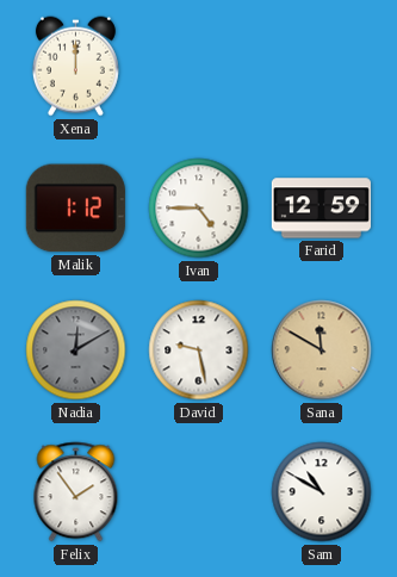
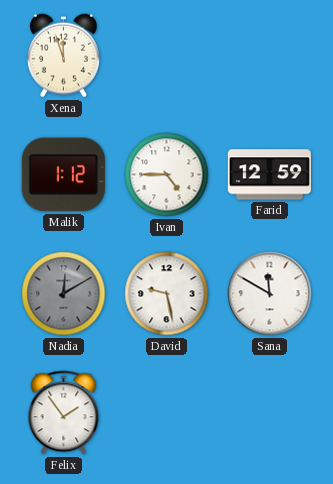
Xena: 12:00 -> 11:57 (63, 56)
Sana dial: champagne -> white (270, 294)
Sam: 10:50 -> none (322, 492)
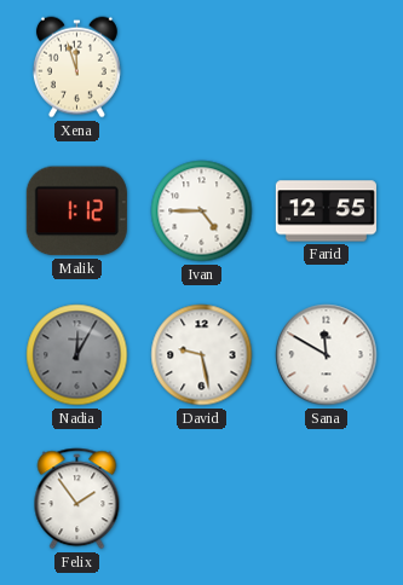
Farid: 12:59 -> 12:55 (326, 212)
Nadia: 12:10 -> 12:05 (77, 355)
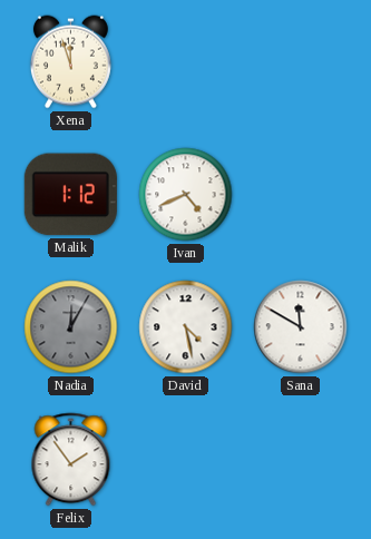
Ivan: 4:45 -> 4:41 (186, 195)
Farid: 12:55 -> none (326, 212)
David: 9:28 -> 4:28 (186, 327)
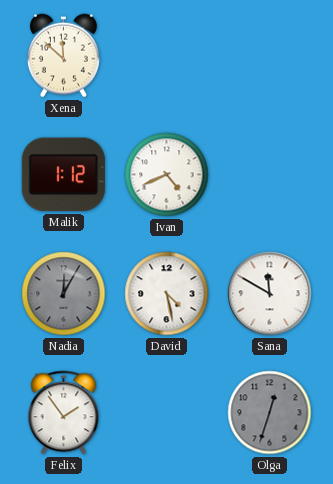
Xena: 11:57 -> 11:52 (63, 56)
Olga: none -> 12:33 (270, 413)
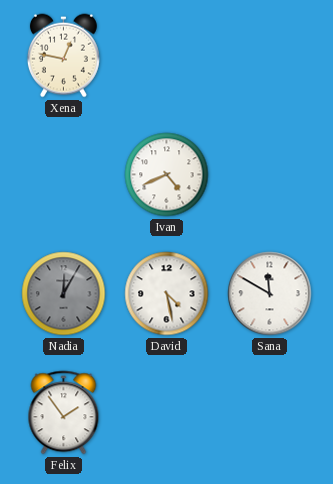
Xena: 11:52 -> 12:47 (63, 56)
Malik: 1:12 -> none (63, 175)
Olga: 12:33 -> none (270, 413)
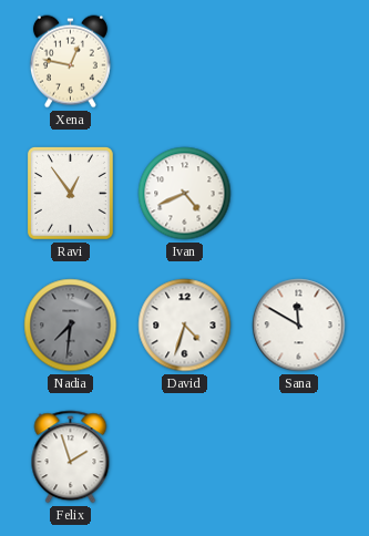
Ravi: none -> 12:54 (70, 193)
Nadia: 12:05 -> 7:31 (71, 326)
David: 4:28 -> 4:33 (185, 326)
Felix: 1:54 -> 1:57 (71, 457)
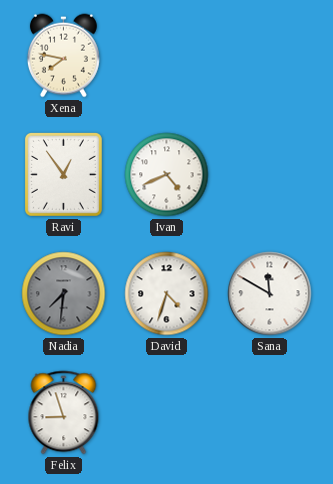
Xena: 12:47 -> 7:47 (63, 56)
Felix: 1:57 -> 8:57 (64, 413)
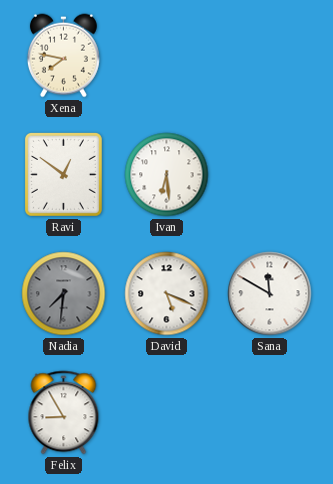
Ravi: 12:54 -> 12:51 (63, 174)
Ivan: 4:41 -> 6:29 (167, 175)
David: 4:33 -> 5:19 (167, 294)
Felix: 8:57 -> 8:55 (64, 413)
